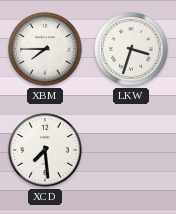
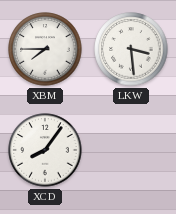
LKW: 3:33 -> 3:29 (131, 49)
XCD: 7:29 -> 8:06 (45, 150)
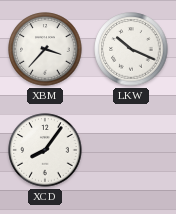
XBM: 7:45 -> 3:37 (45, 49)
LKW: 3:29 -> 10:19 (131, 49)
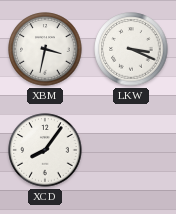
XBM: 3:37 -> 3:32 (45, 49)
LKW: 10:19 -> 3:19 (131, 49)
